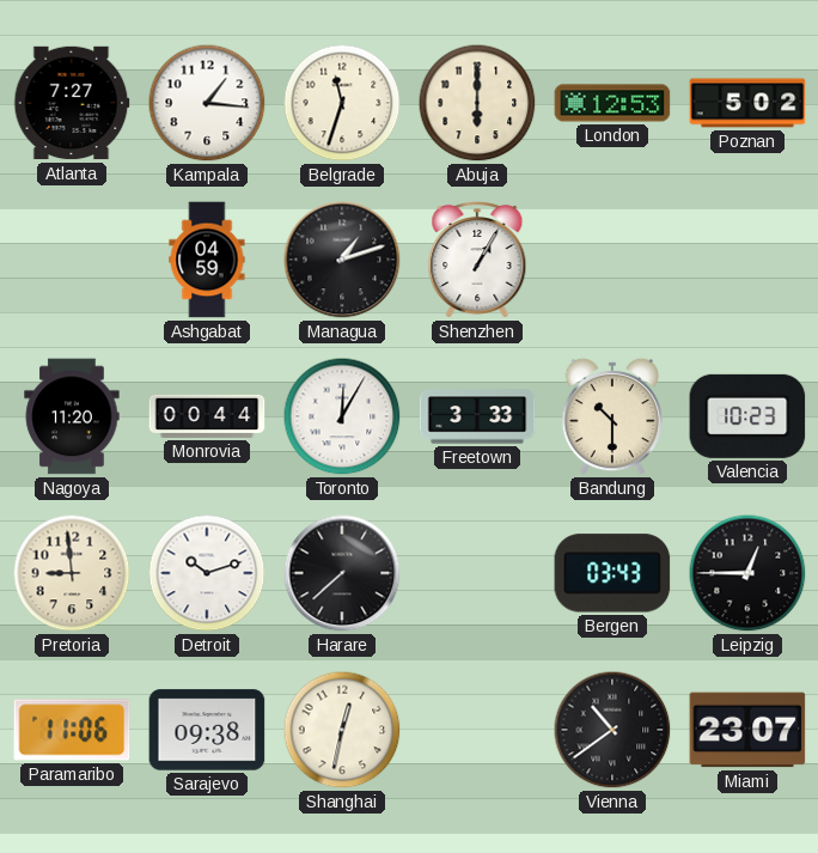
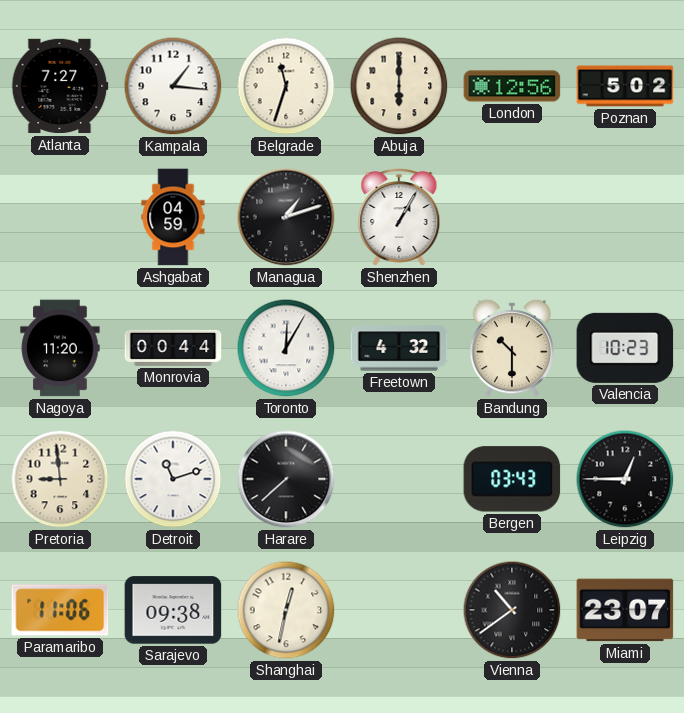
London: 12:53 -> 12:56 (512, 86)
Freetown: 3:33 -> 4:32 (399, 348)
Detroit: 10:12 -> 11:12 (173, 479)
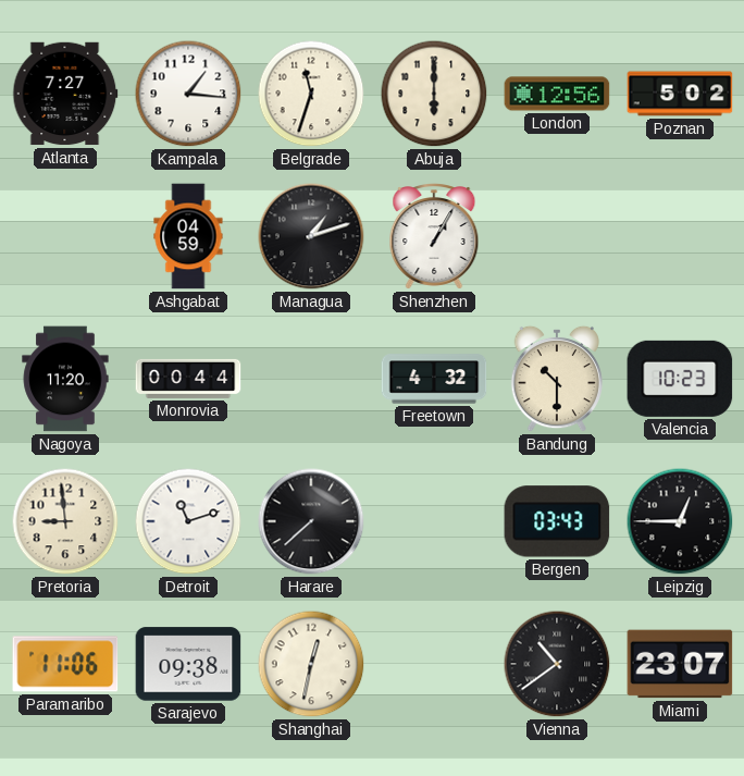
Toronto: 12:05 -> none (286, 348)
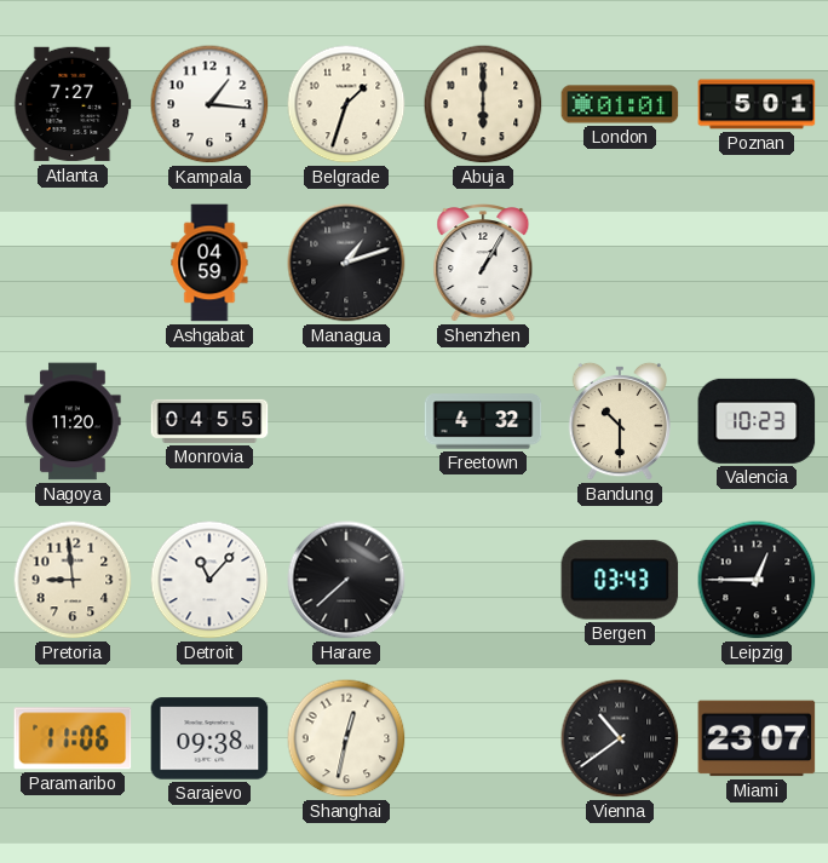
Belgrade: 11:33 -> 1:33 (346, 104)
London: 12:56 -> 01:01 (620, 104)
Poznan: 5:02 -> 5:01 (757, 104)
Monrovia: 00:44 -> 04:55 (209, 421)
Detroit: 11:12 -> 11:07 (209, 580)
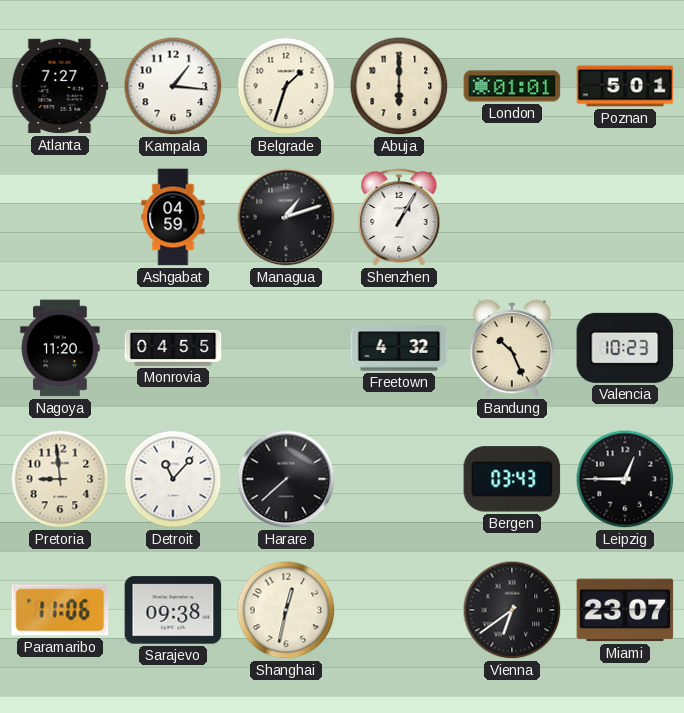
Bandung: 10:30 -> 10:26 (511, 348)
Vienna: 10:39 -> 6:39 (512, 610)
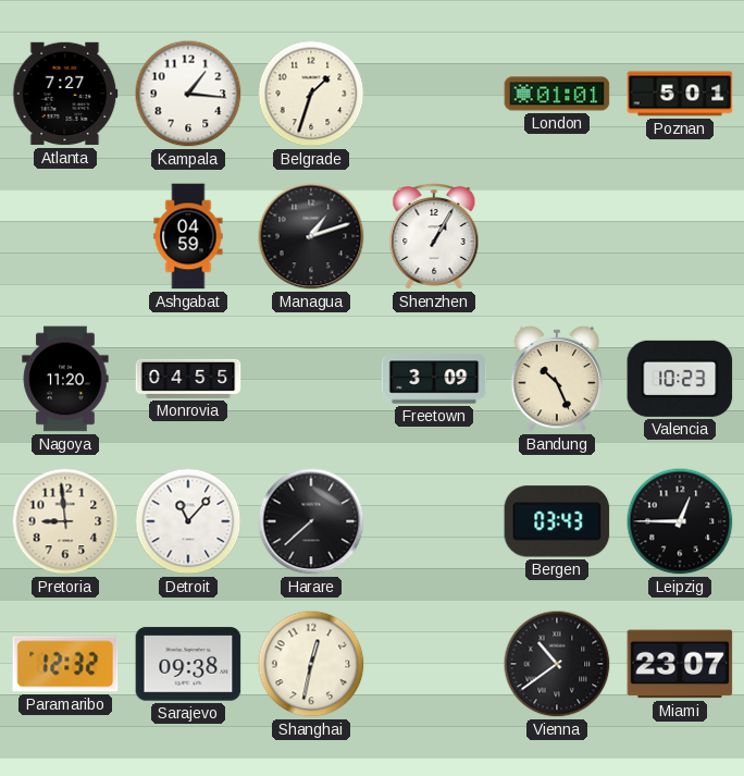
Abuja: 6:00 -> none (399, 86)
Freetown: 4:32 -> 3:09 (434, 379)
Paramaribo: 11:06 -> 12:32 (65, 664)
Vienna: 6:39 -> 10:39 (557, 664)
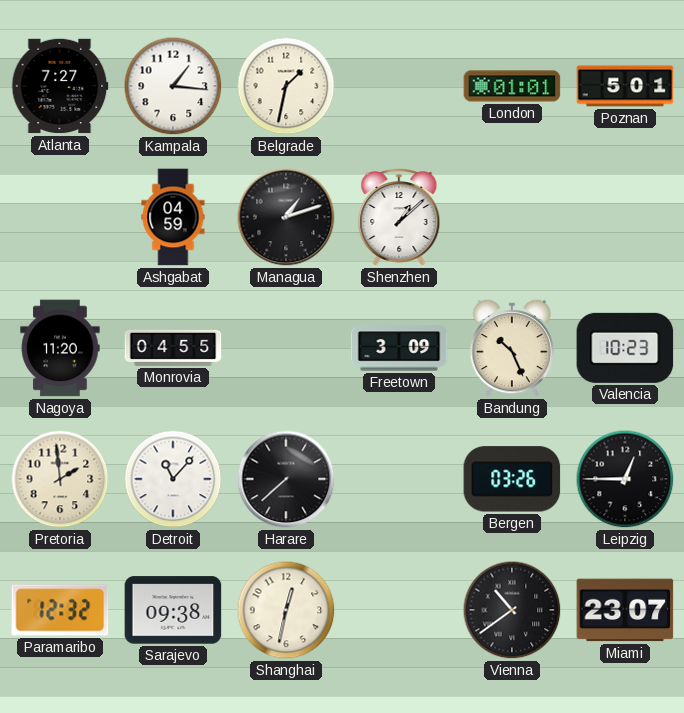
Belgrade: 1:33 -> 1:32 (286, 86)
Shenzhen: 1:05 -> 1:08 (399, 218)
Pretoria: 8:59 -> 1:59 (60, 479)
Bergen: 03:43 -> 03:26 (512, 479)
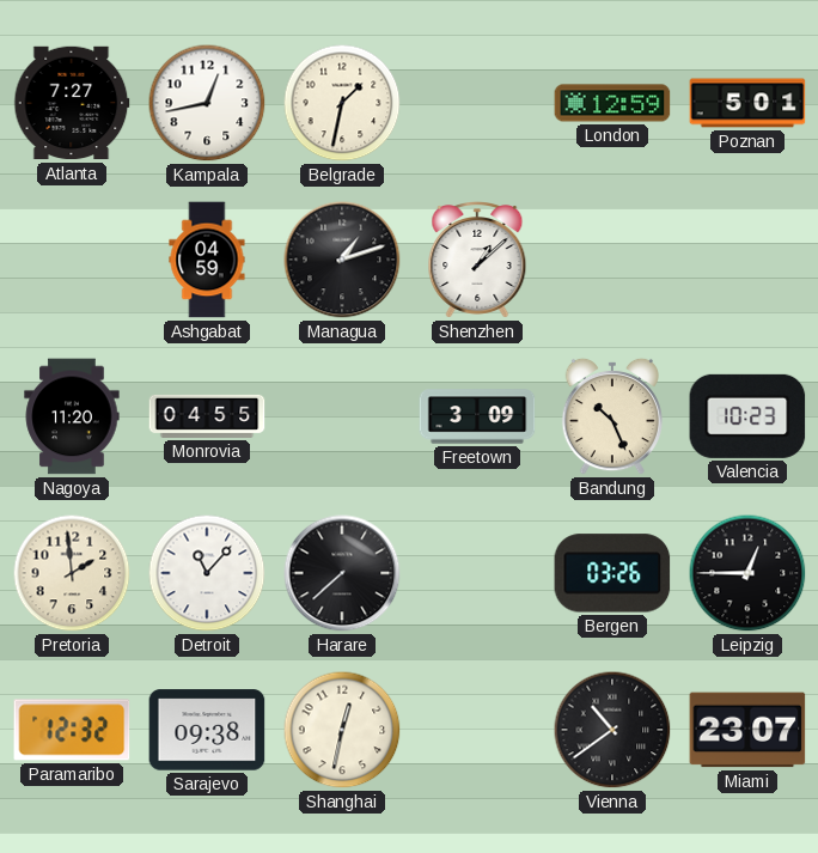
Kampala: 1:16 -> 12:43 (207, 103)
London: 01:01 -> 12:59 (612, 103)
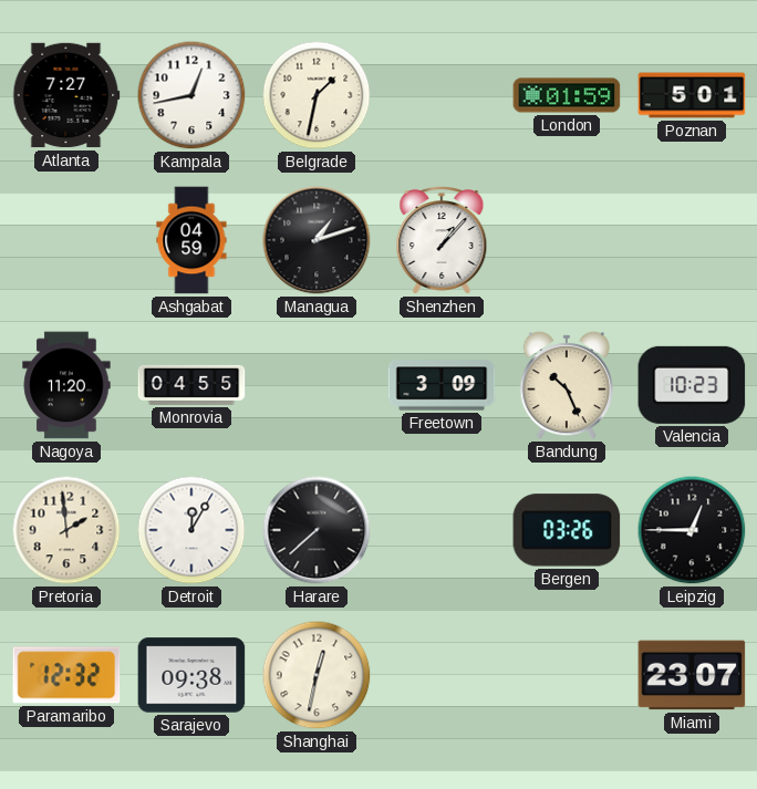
London: 12:59 -> 01:59 (567, 95)
Shenzhen: 1:08 -> 1:07 (442, 241)
Detroit: 11:07 -> 12:05 (191, 530)
Vienna: 10:39 -> none (612, 730)
